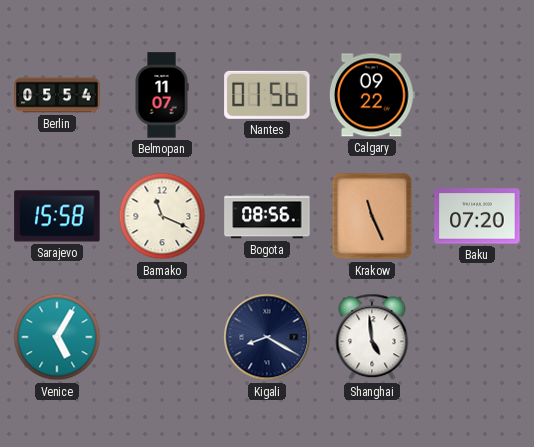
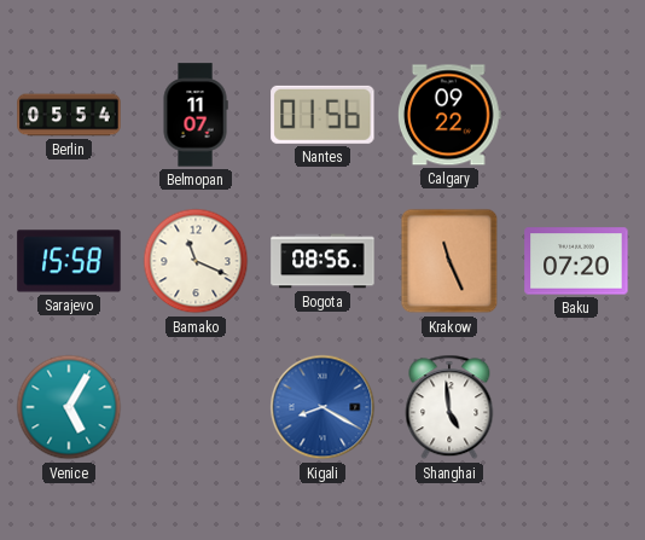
Kigali dial: navy -> blue (322, 407)
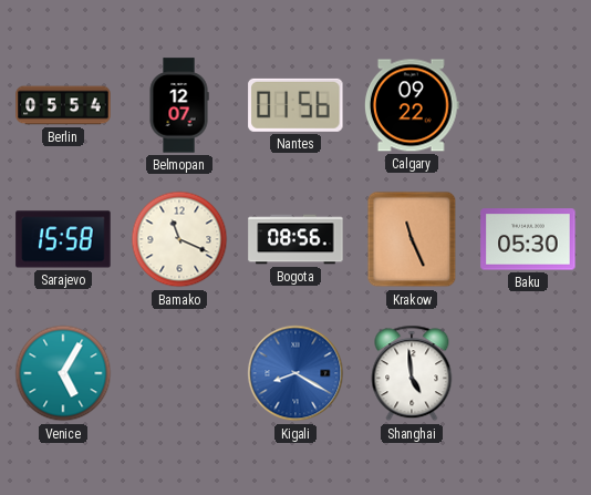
Belmopan: 11:07 -> 12:07 (179, 105)
Baku: 07:20 -> 05:30 (528, 239)
